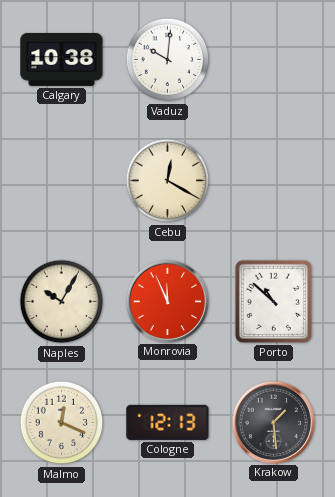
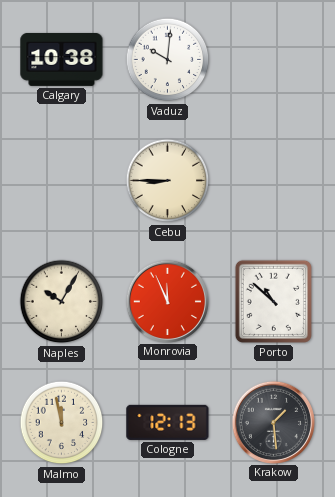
Cebu: 12:20 -> 8:45 (168, 181)
Malmo: 12:19 -> 11:58 (62, 423)
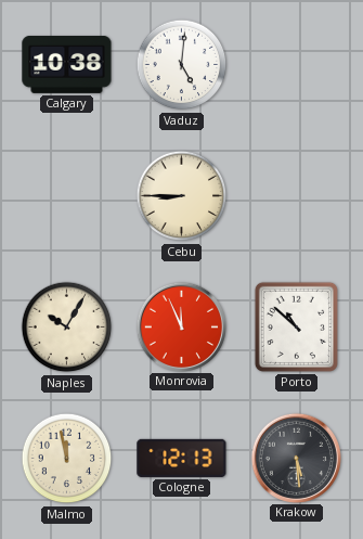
Vaduz: 10:01 -> 5:01 (182, 65)
Krakow: 1:29 -> 5:29 (296, 458)
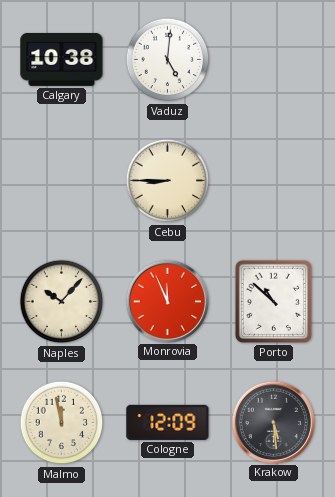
Naples: 10:05 -> 10:07 (62, 302)
Cologne: 12:13 -> 12:09 (168, 422)
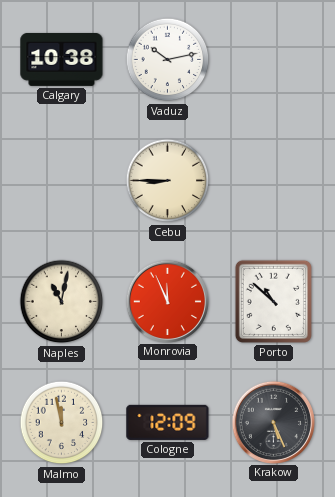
Vaduz: 5:01 -> 10:13 (168, 60)
Naples: 10:07 -> 11:02 (62, 302)
Krakow: 5:29 -> 5:26 (273, 422)
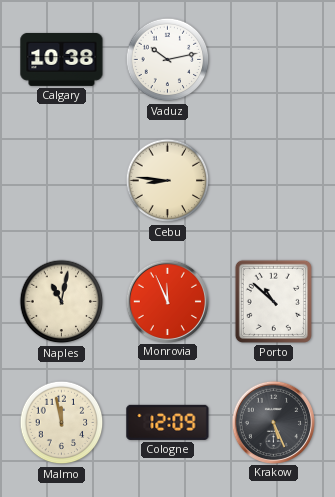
Cebu: 8:45 -> 8:46 (168, 181)
